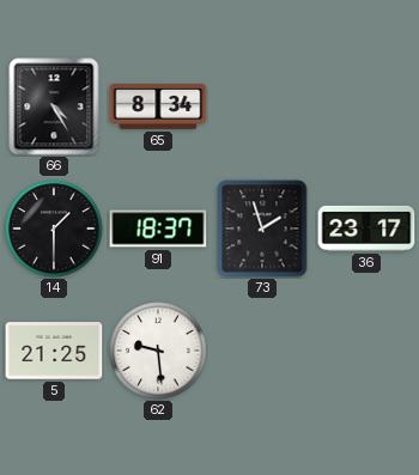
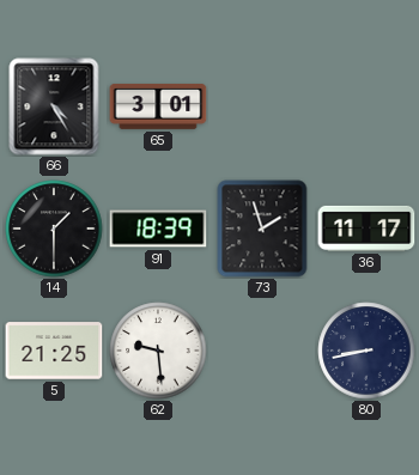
65: 8:34 -> 3:01 (158, 106)
91: 18:37 -> 18:39 (158, 229)
36: 23:17 -> 11:17 (366, 229)
80: none -> 8:43 (366, 351)
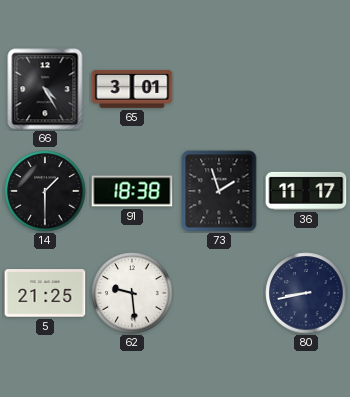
91: 18:39 -> 18:38 (132, 191)
